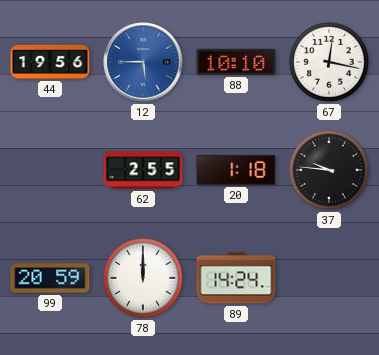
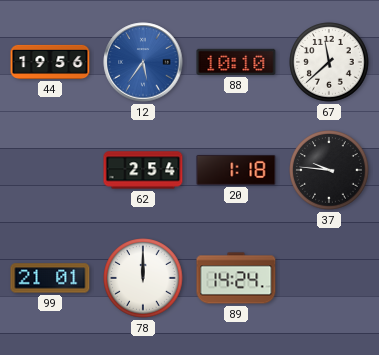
12: 5:45 -> 5:36 (143, 62)
67: 12:17 -> 11:38 (329, 62)
62: 2:55 -> 2:54 (143, 170)
99: 20:59 -> 21:01 (50, 278)
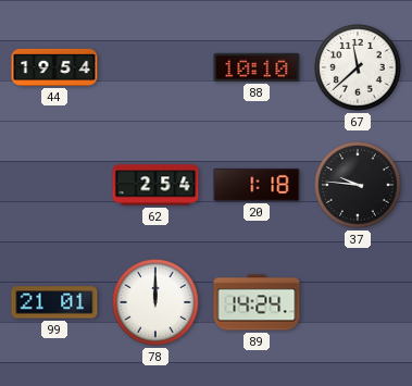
44: 19:56 -> 19:54 (54, 67)
12: 5:36 -> none (143, 62)
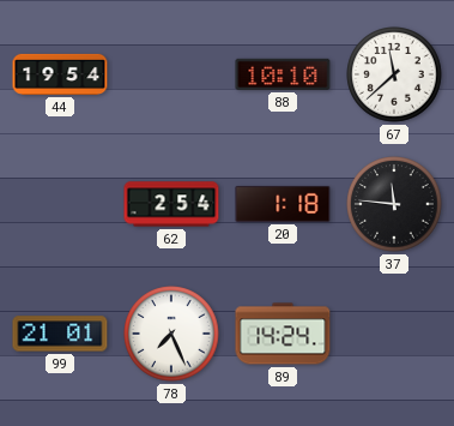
37: 9:46 -> 11:46 (394, 204)
78: 12:00 -> 7:26 (171, 334)
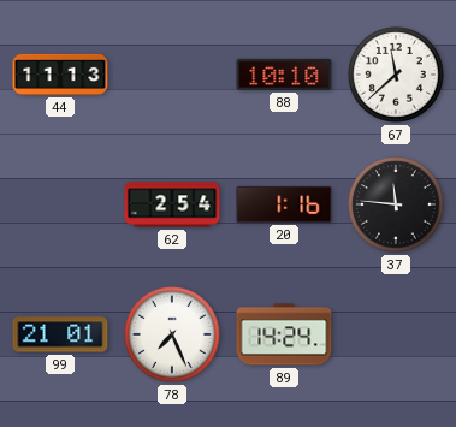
44: 19:54 -> 11:13 (60, 75)
20: 1:18 -> 1:16 (284, 204)
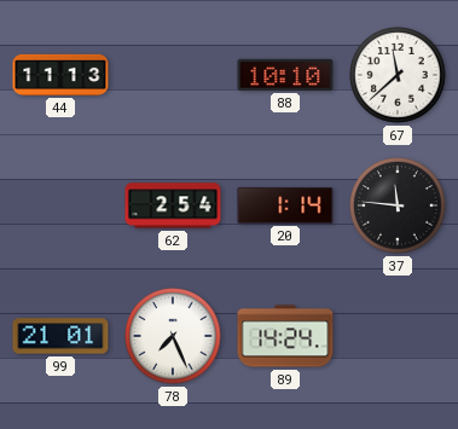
20: 1:16 -> 1:14 (285, 205)
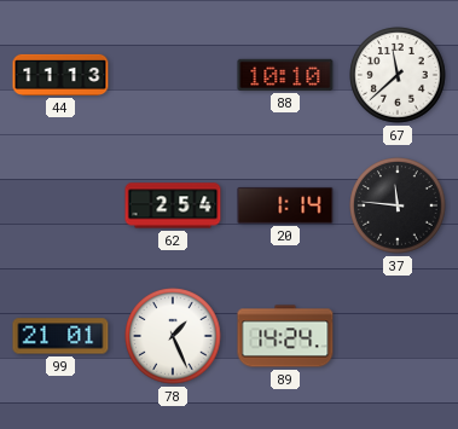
78: 7:26 -> 1:26 (173, 336)
